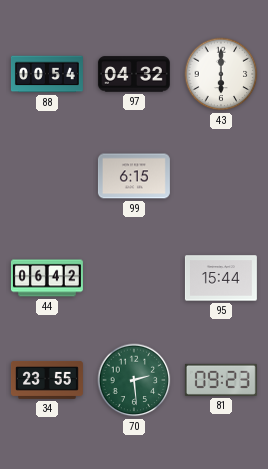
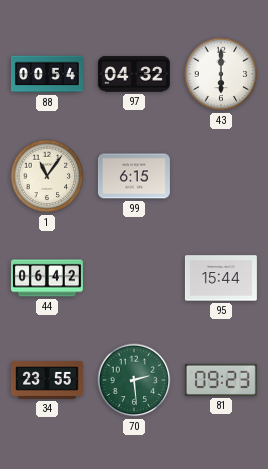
1: none -> 11:06 (47, 176)
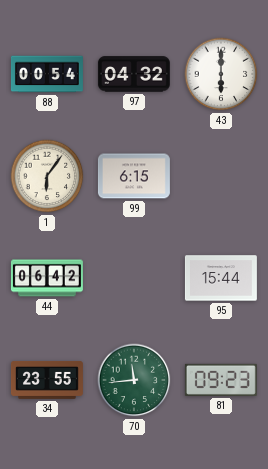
1: 11:06 -> 6:06 (47, 176)
70: 2:29 -> 11:44 (134, 380)
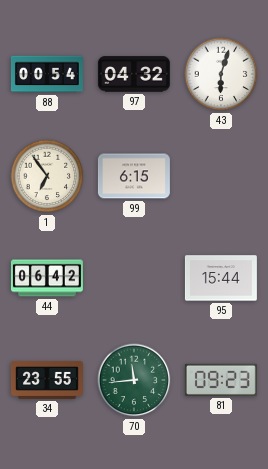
43: 6:00 -> 6:03 (221, 74)
1: 6:06 -> 6:54 (47, 176)
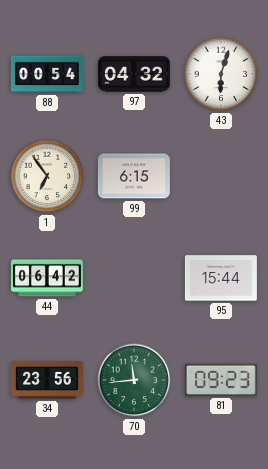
34: 23:55 -> 23:56 (47, 381)
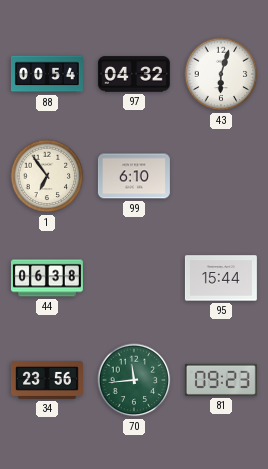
99: 6:15 -> 6:10 (134, 176)
44: 06:42 -> 06:38 (47, 278)
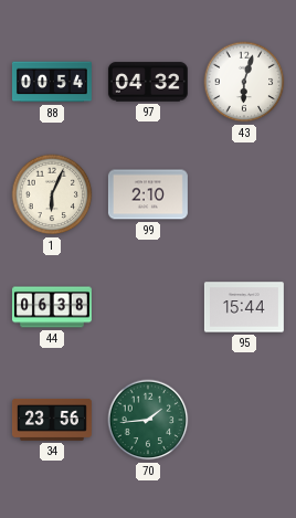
1: 6:54 -> 6:04 (52, 194)
99: 6:10 -> 2:10 (148, 194)
70: 11:44 -> 1:44 (148, 420)
81: 09:23 -> none (221, 380)
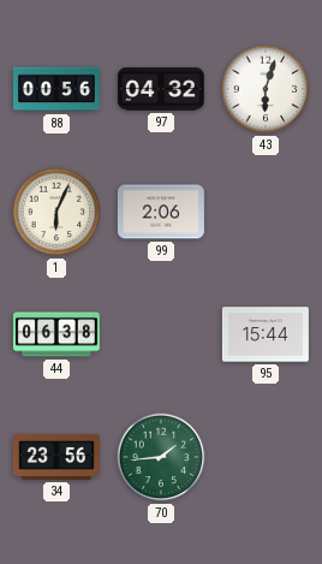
88: 00:54 -> 00:56 (56, 89)
99: 2:10 -> 2:06 (161, 212)
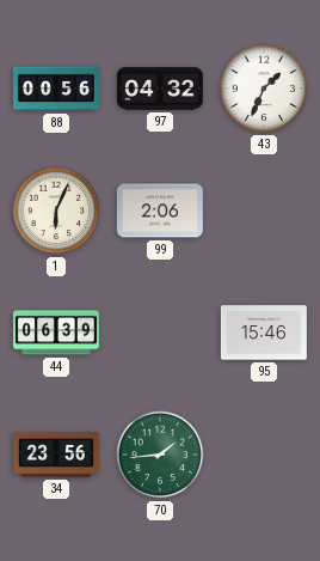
43: 6:03 -> 1:34 (264, 89)
44: 06:38 -> 06:39 (56, 333)
95: 15:44 -> 15:46 (264, 333)
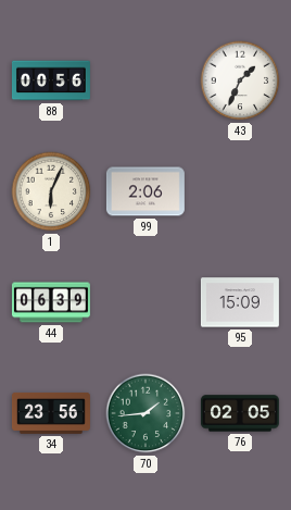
97: 04:32 -> none (160, 89)
95: 15:46 -> 15:09 (240, 302)
76: none -> 02:05 (240, 413)
